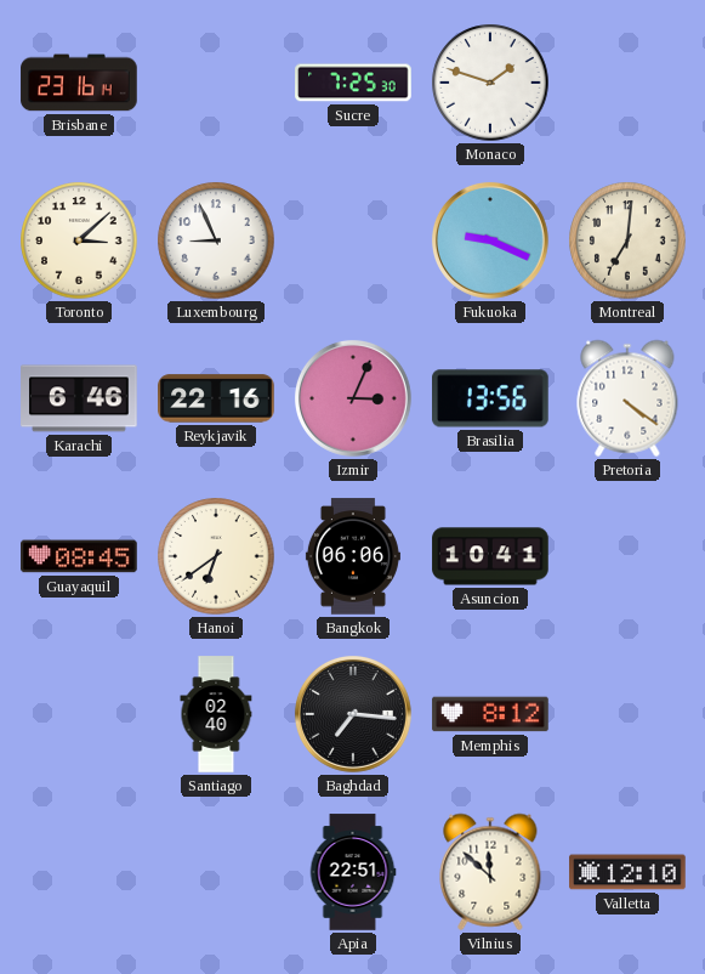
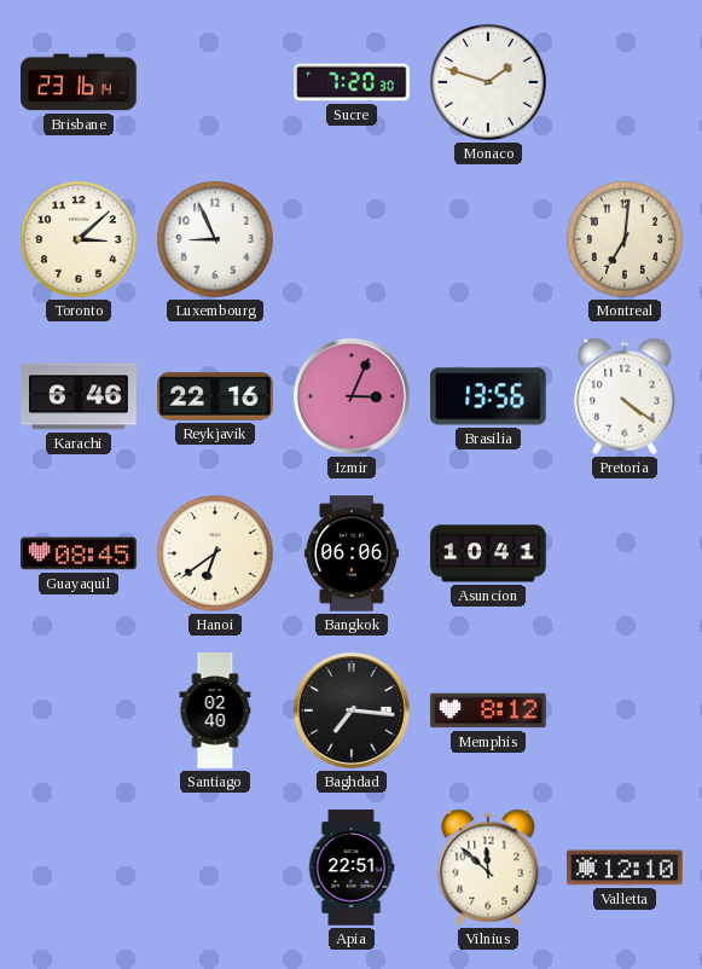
Sucre: 7:25 -> 7:20 (352, 82)
Fukuoka: 9:19 -> none (490, 240)
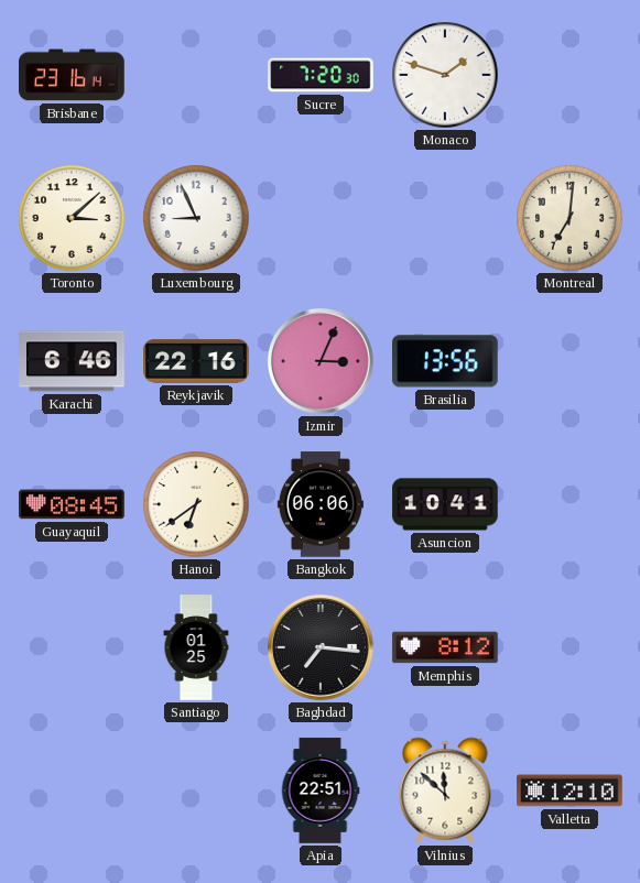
Pretoria: 4:21 -> none (625, 396)
Santiago: 02:40 -> 01:25 (196, 647)
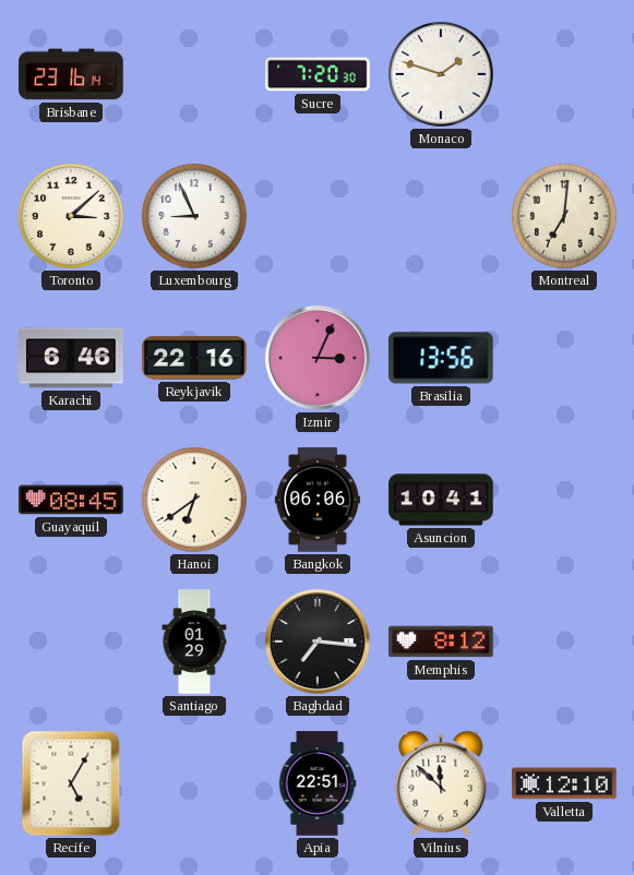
Santiago: 01:25 -> 01:29 (194, 642)
Recife: none -> 5:05 (71, 783)
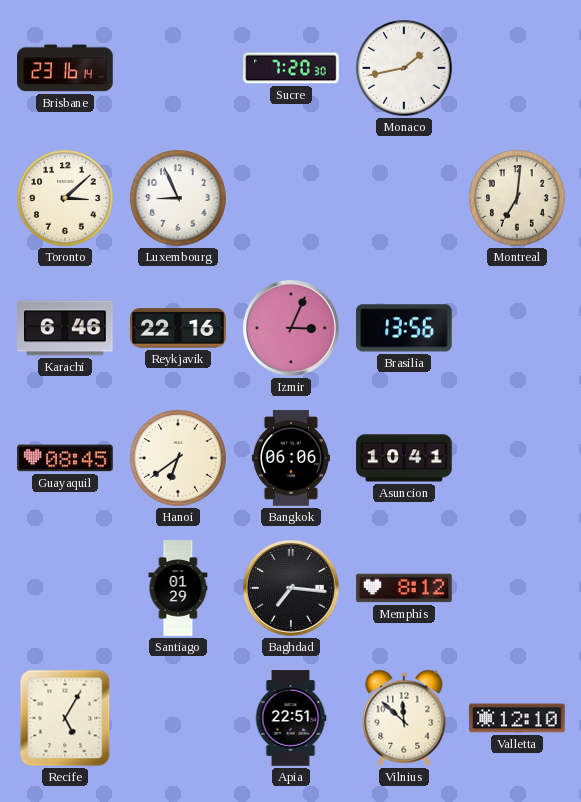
Monaco: 1:48 -> 1:43 (404, 68)
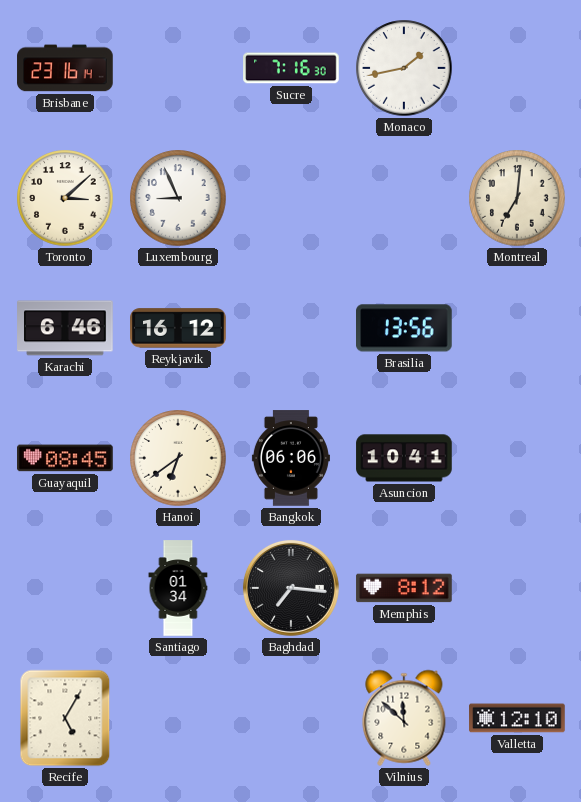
Sucre: 7:20 -> 7:16 (291, 68)
Reykjavik: 22:16 -> 16:12 (178, 328)
Izmir: 3:04 -> none (291, 328)
Santiago: 01:29 -> 01:34 (178, 588)
Apia: 22:51 -> none (291, 718)
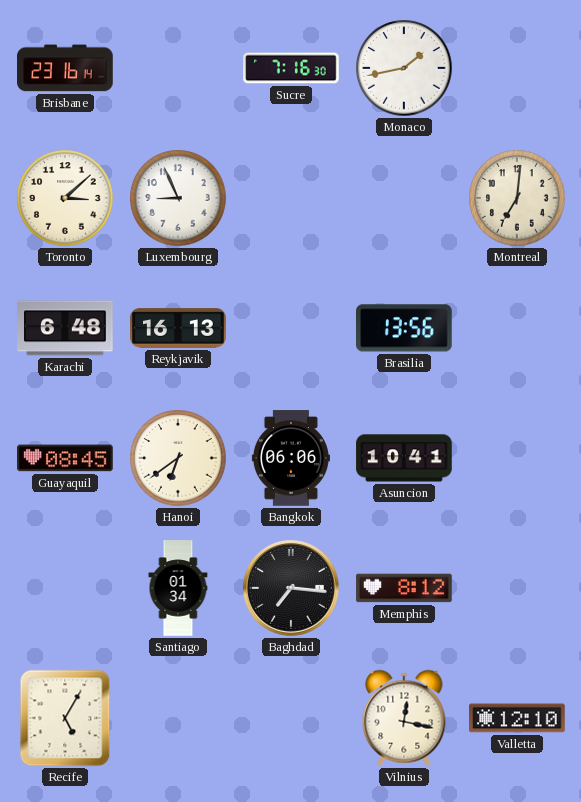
Karachi: 6:46 -> 6:48 (65, 328)
Reykjavik: 16:12 -> 16:13 (178, 328)
Vilnius: 11:52 -> 12:17 (404, 718)
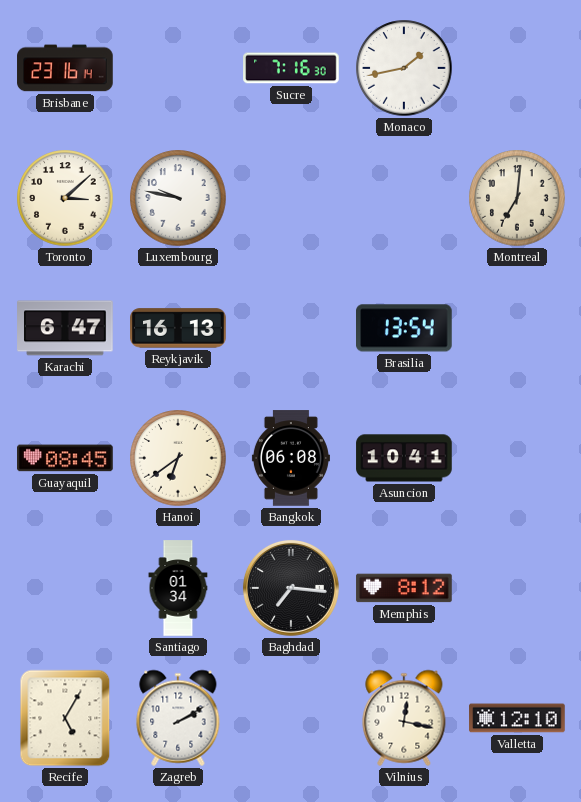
Luxembourg: 8:56 -> 9:47 (178, 198)
Karachi: 6:48 -> 6:47 (65, 328)
Brasilia: 13:56 -> 13:54 (404, 328)
Bangkok: 06:06 -> 06:08 (291, 458)
Zagreb: none -> 2:10 (178, 718)
